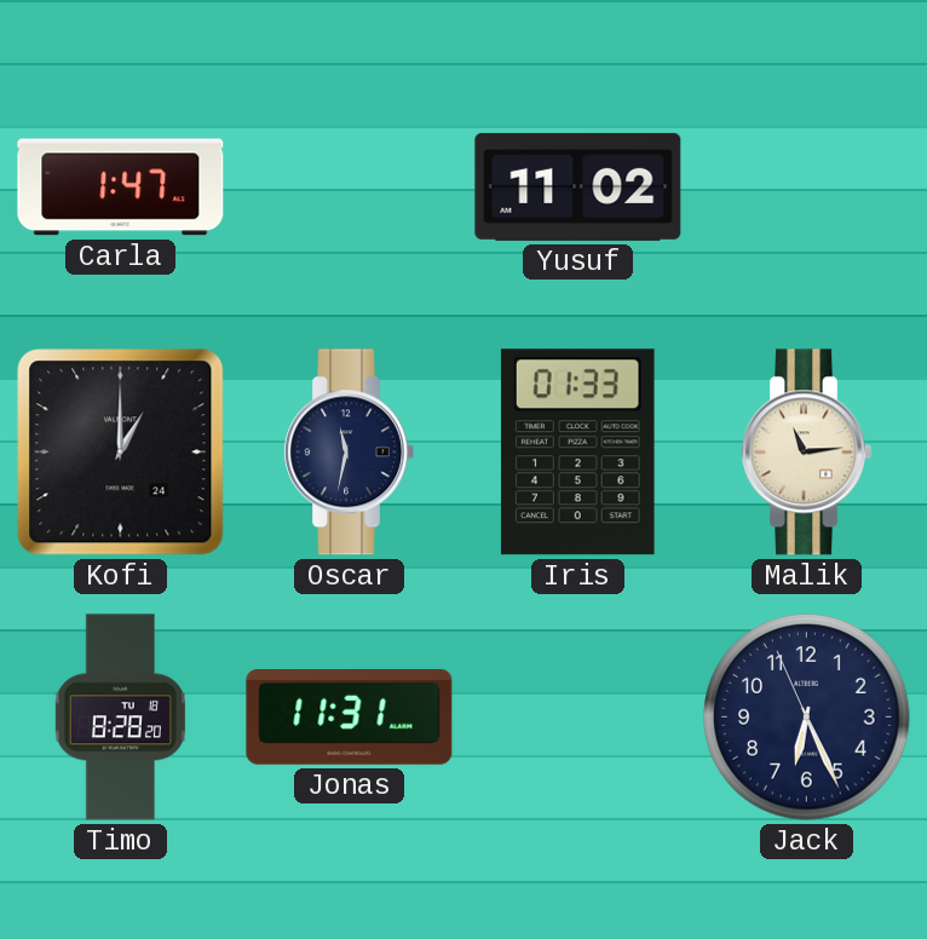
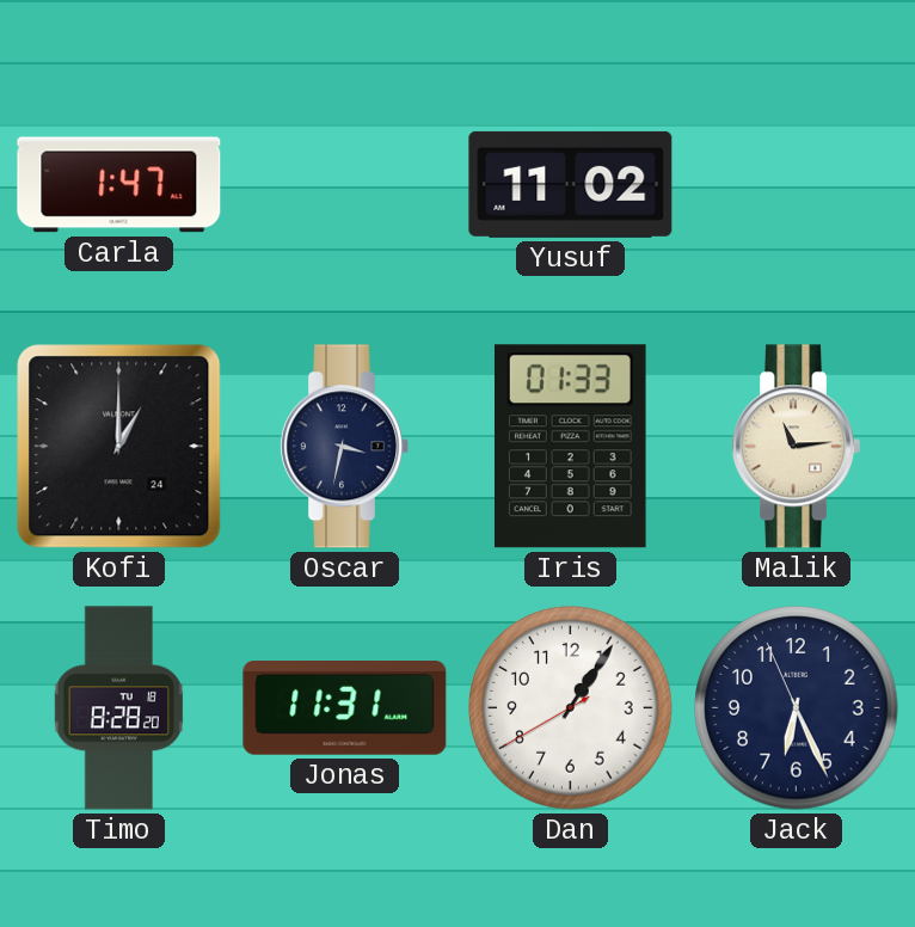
Oscar: 11:32 -> 3:32 (344, 447)
Dan: none -> 1:05 (571, 708)
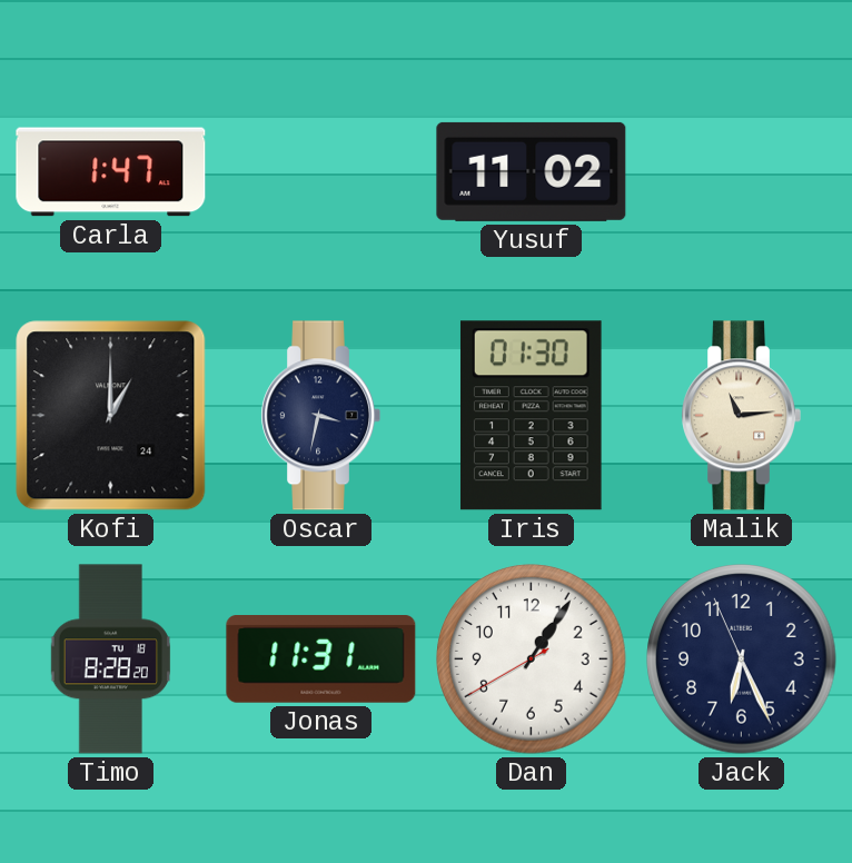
Iris: 01:33 -> 01:30 (531, 416)
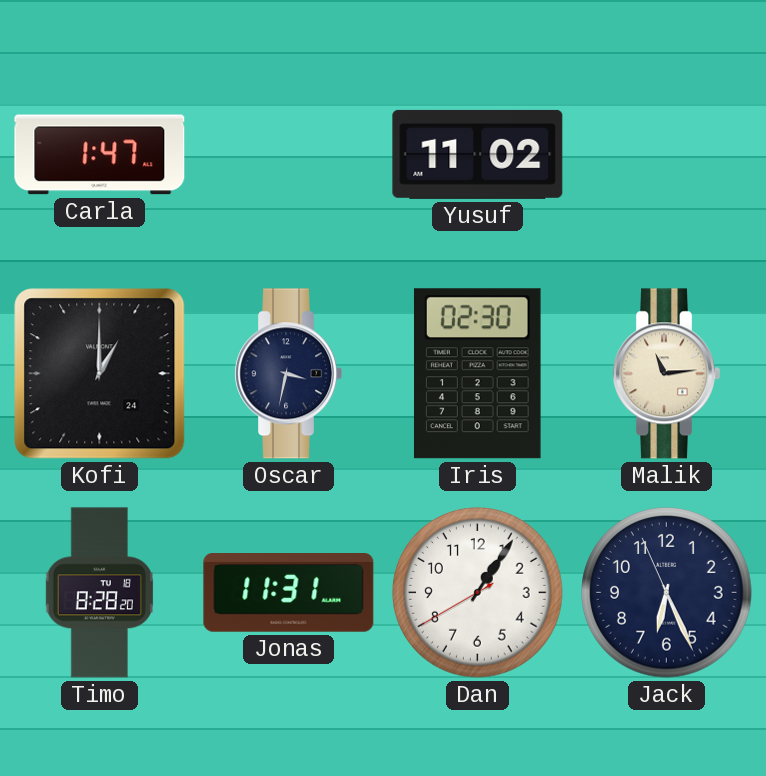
Iris: 01:30 -> 02:30 (477, 374)
